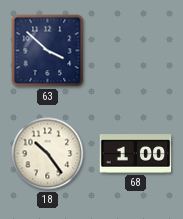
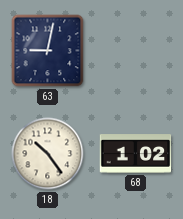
63: 3:52 -> 9:02 (48, 51)
68: 1:00 -> 1:02 (136, 154)
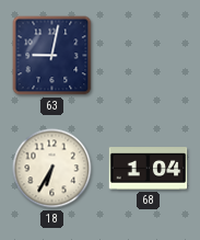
18: 10:24 -> 6:35 (52, 169)
68: 1:02 -> 1:04 (149, 169)
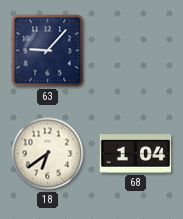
63: 9:02 -> 9:07 (48, 51)
18: 6:35 -> 6:39 (48, 154)
